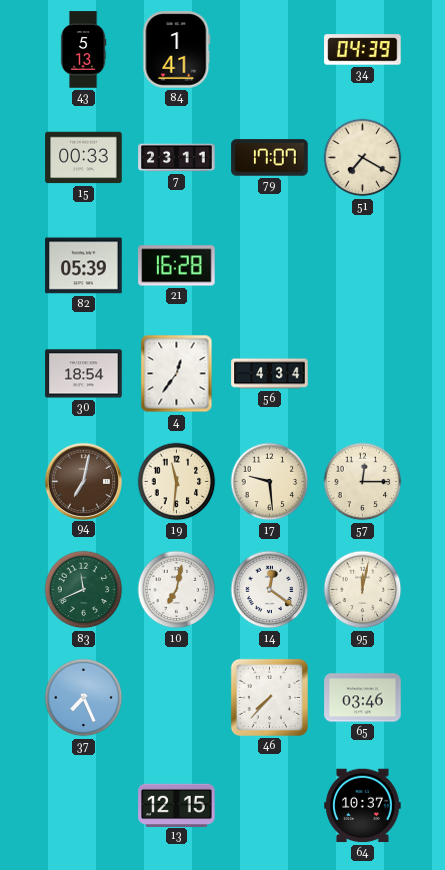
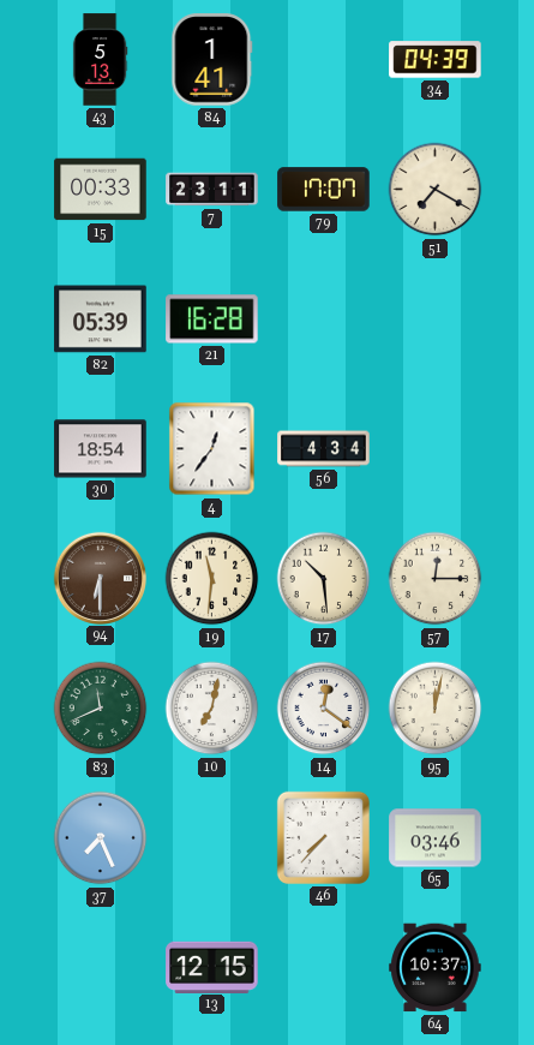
94: 7:02 -> 6:30 (100, 578)
17: 9:29 -> 10:29 (324, 579)
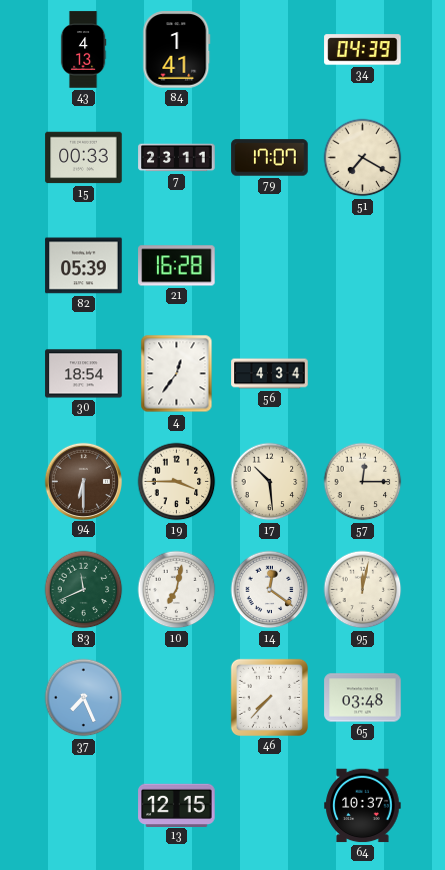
43: 5:13 -> 4:13 (83, 50)
19: 11:31 -> 3:45 (177, 482)
65: 03:46 -> 03:48 (363, 698)
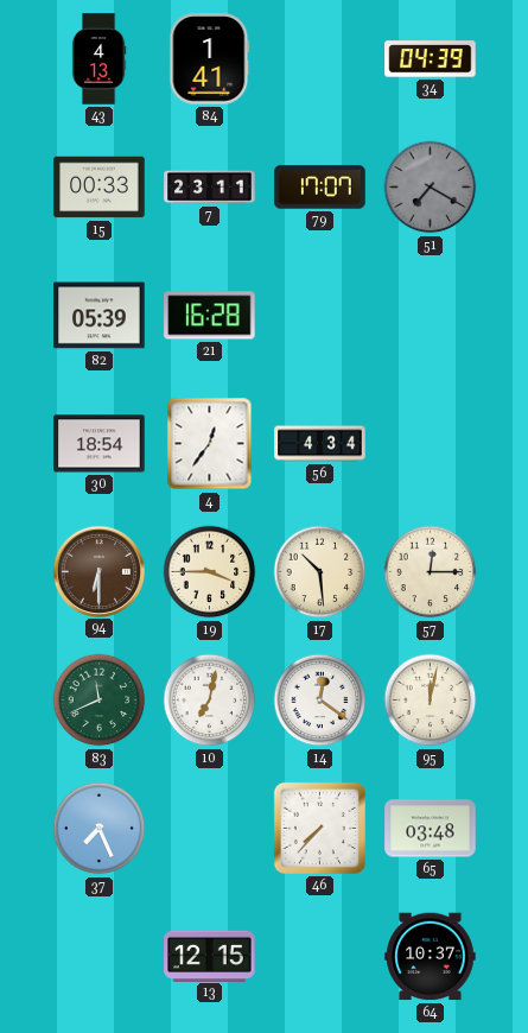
51 dial: cream -> grey (431, 188)
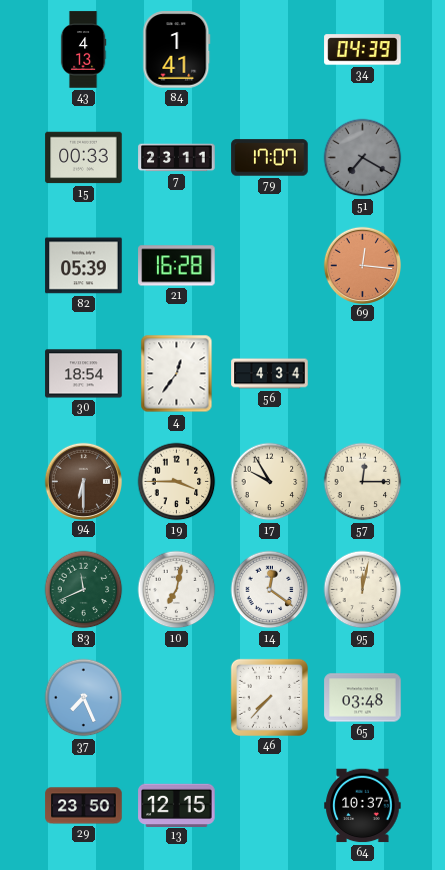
69: none -> 12:16 (362, 265)
17: 10:29 -> 9:55 (270, 482)
29: none -> 23:50 (84, 806)
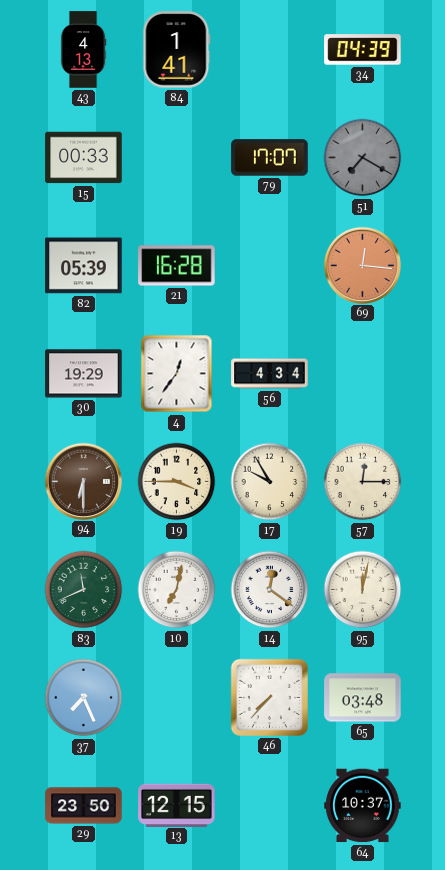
7: 23:11 -> none (177, 158)
30: 18:54 -> 19:29 (84, 374)
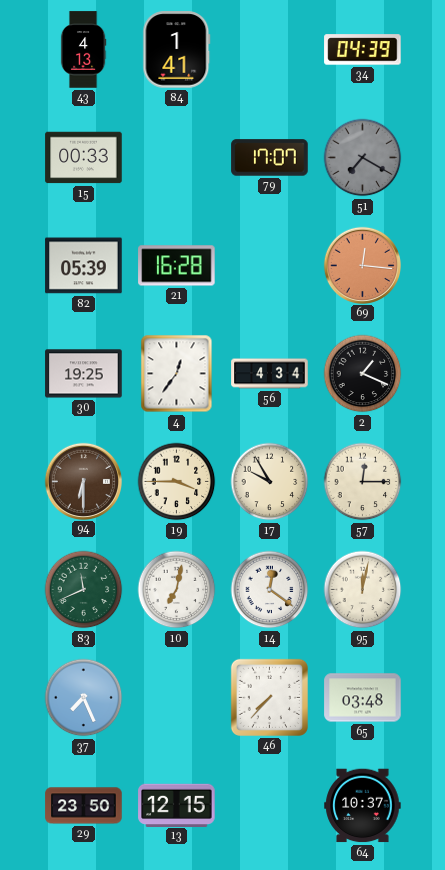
30: 19:29 -> 19:25 (84, 374)
2: none -> 1:19 (363, 374)
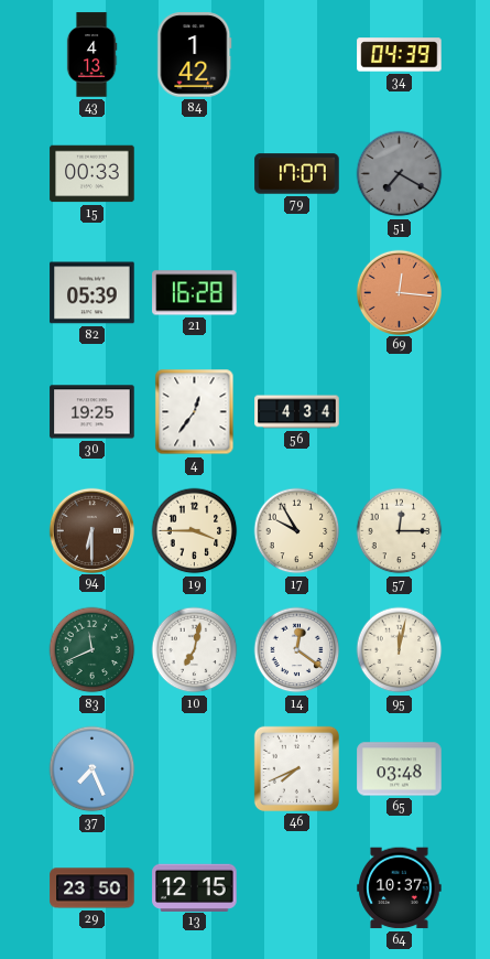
84: 1:41 -> 1:42 (195, 55)
2: 1:19 -> none (363, 374)
46: 7:37 -> 7:41 (296, 768)
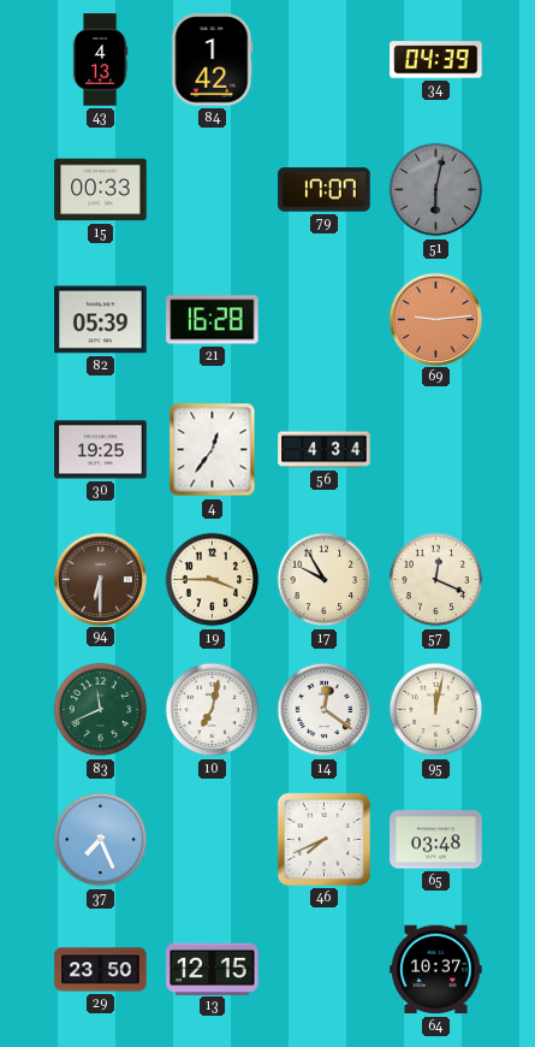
51: 7:20 -> 6:02 (436, 190)
69: 12:16 -> 9:14 (435, 319)
57: 12:15 -> 12:19 (436, 580)
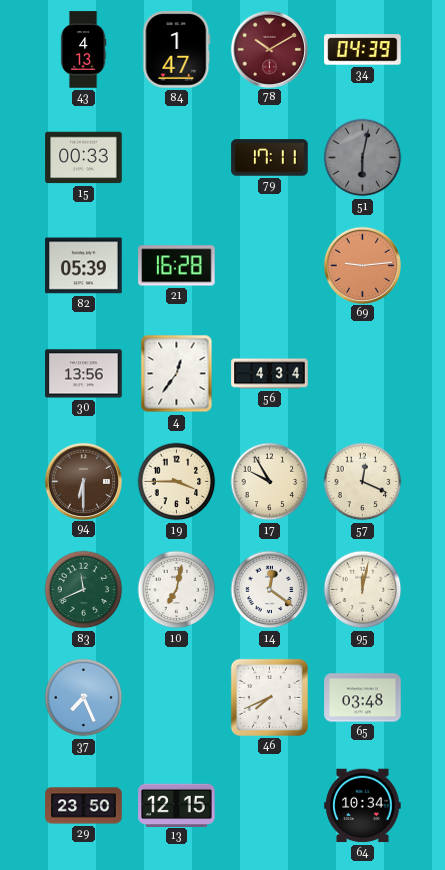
84: 1:42 -> 1:47 (177, 50)
78: none -> 10:10 (269, 49)
79: 17:07 -> 17:11 (270, 158)
30: 19:25 -> 13:56 (84, 374)
64: 10:37 -> 10:34 (363, 806)
